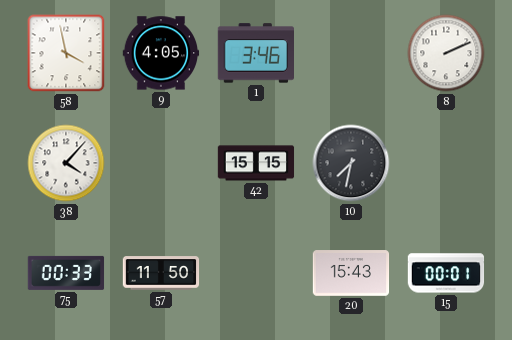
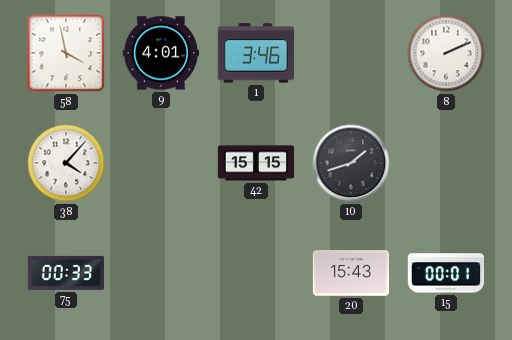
9: 4:05 -> 4:01 (161, 53)
10: 7:32 -> 1:42 (351, 163)
57: 11:50 -> none (161, 273)
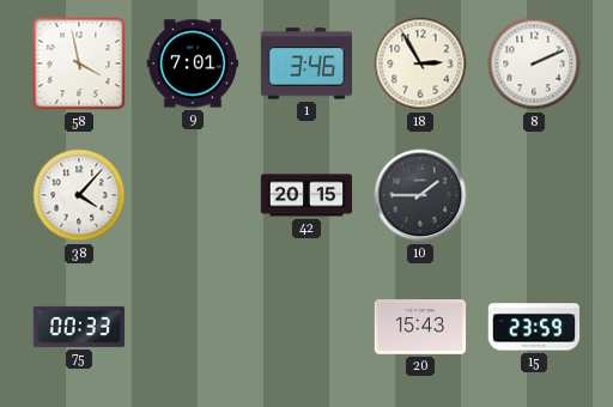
9: 4:01 -> 7:01 (193, 63)
18: none -> 2:55 (420, 63)
42: 15:15 -> 20:15 (306, 195)
10: 1:42 -> 1:45 (420, 195)
15: 00:01 -> 23:59 (534, 327)
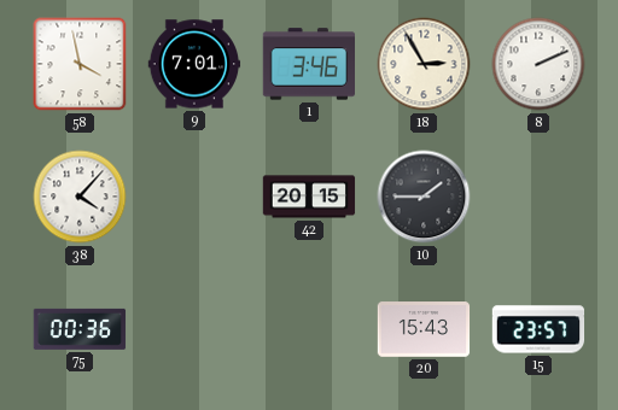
75: 00:33 -> 00:36 (80, 329)
15: 23:59 -> 23:57 (538, 329)
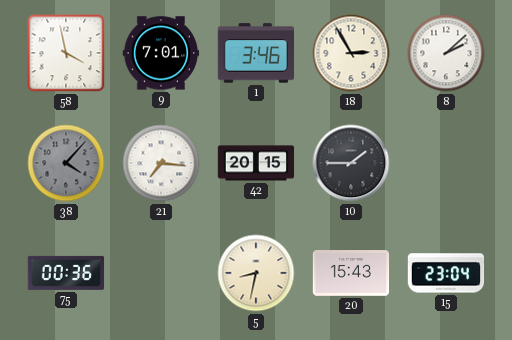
8: 2:11 -> 2:08 (446, 53)
38 dial: white -> grey (66, 163)
21: none -> 7:16 (161, 163)
5: none -> 8:32 (256, 273)
15: 23:57 -> 23:04 (446, 273)
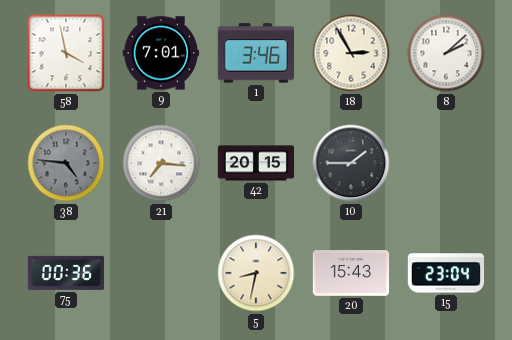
38: 4:07 -> 4:46 (66, 163)
